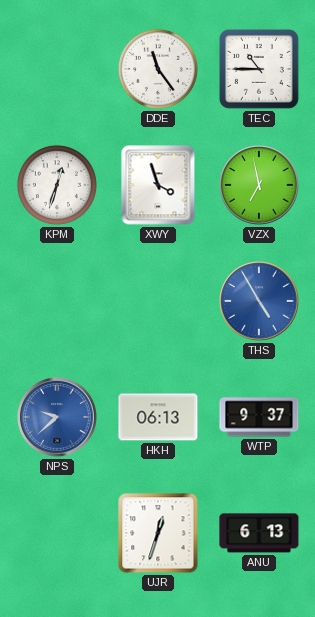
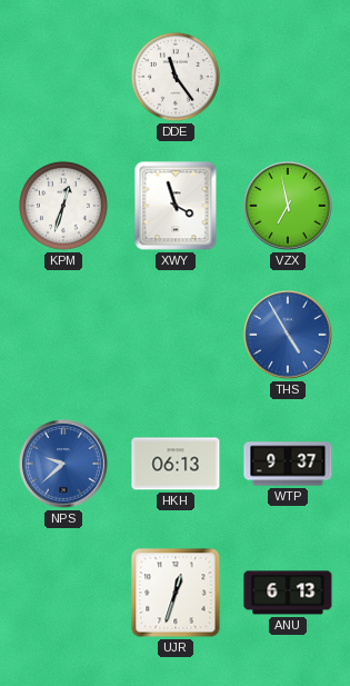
TEC: 10:45 -> none (259, 69)
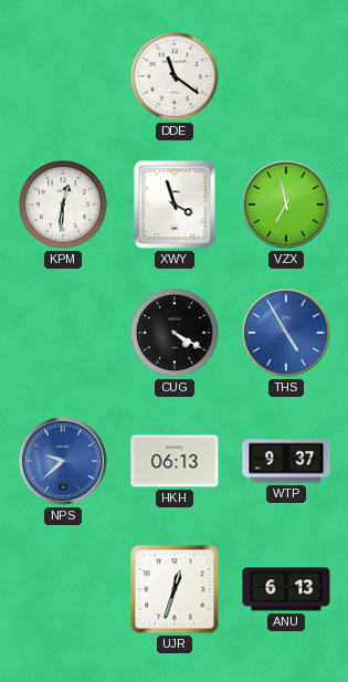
DDE: 11:24 -> 11:21 (175, 76)
KPM: 12:33 -> 12:31 (63, 204)
CUG: none -> 4:20 (175, 333)
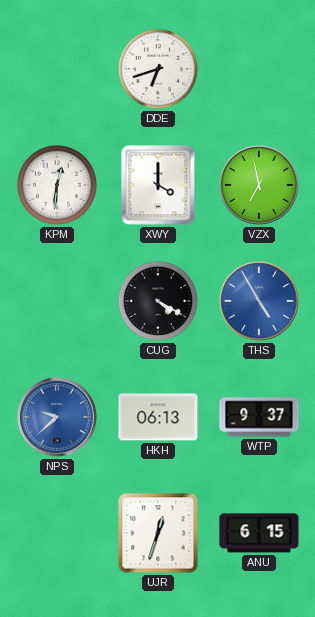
DDE: 11:21 -> 6:42 (158, 69)
XWY: 3:57 -> 4:00 (158, 185)
ANU: 6:13 -> 6:15 (259, 533)
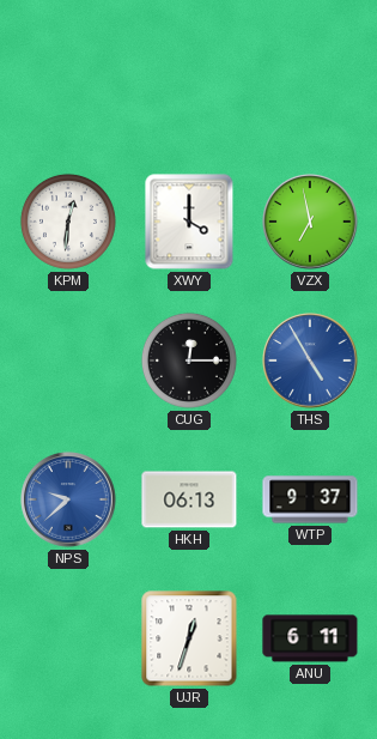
DDE: 6:42 -> none (158, 69)
CUG: 4:20 -> 12:15 (189, 361)
ANU: 6:15 -> 6:11 (310, 638)
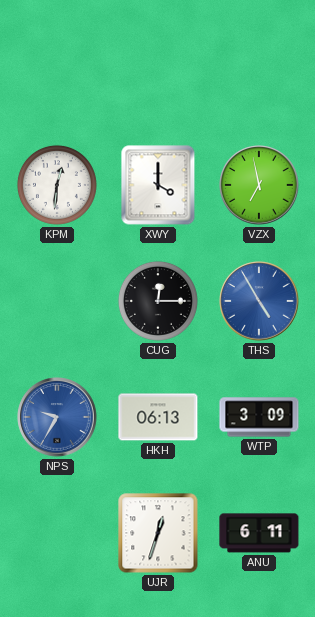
NPS: 9:38 -> 9:35 (57, 417)
WTP: 9:37 -> 3:09 (259, 417)
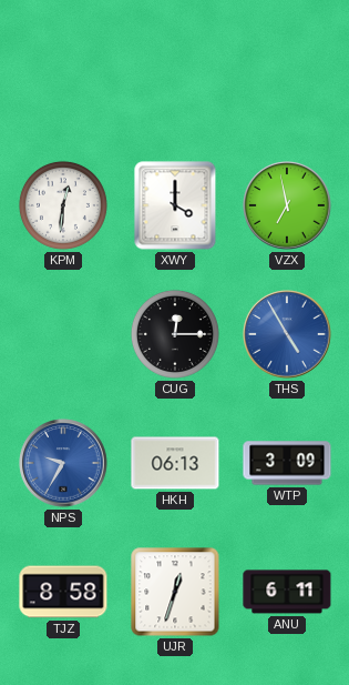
TJZ: none -> 8:58 (63, 592)
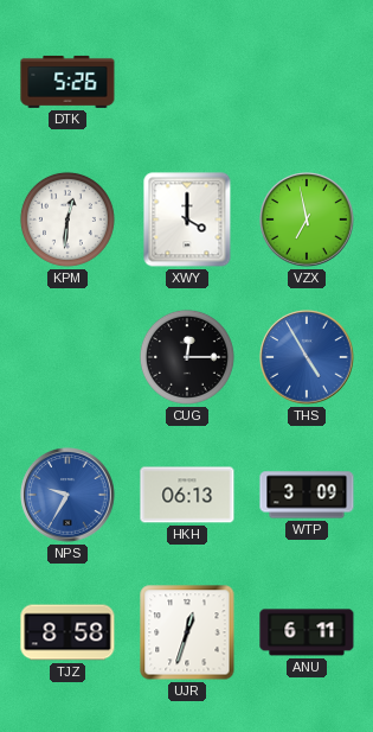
DTK: none -> 5:26 (67, 82)
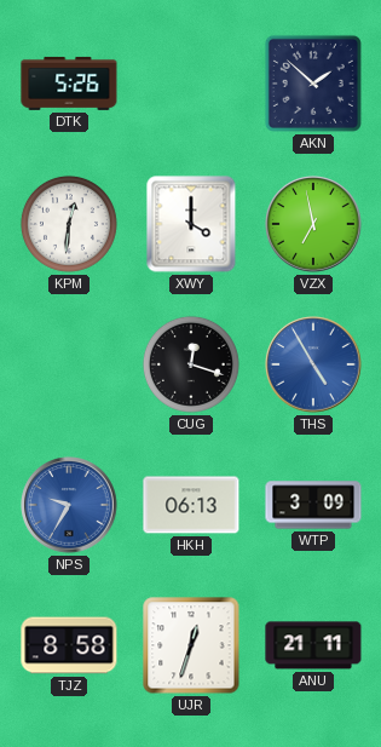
AKN: none -> 1:52 (313, 84)
CUG: 12:15 -> 12:18 (191, 364)
ANU: 6:11 -> 21:11 (313, 645)
